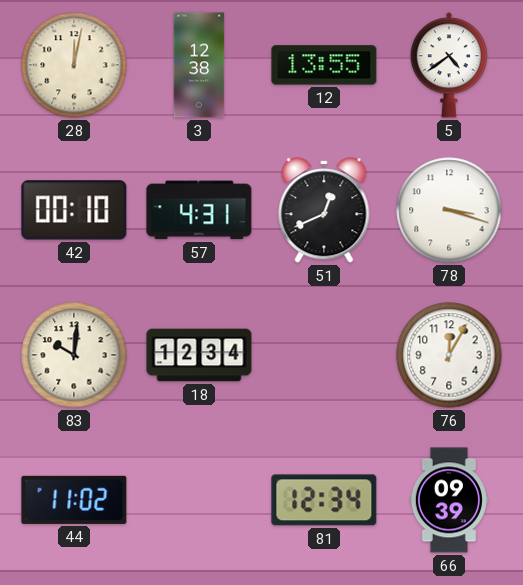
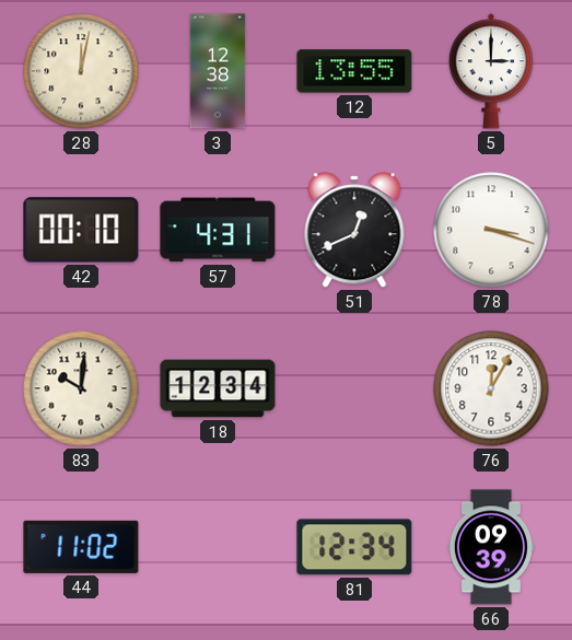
5: 4:39 -> 3:00 (491, 71)
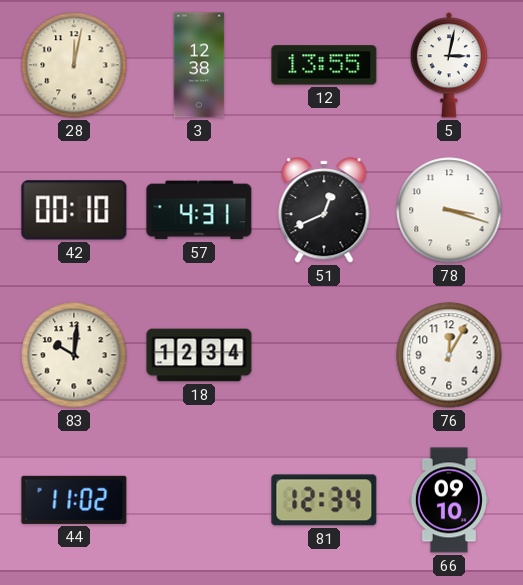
5: 3:00 -> 3:02 (449, 65)
66: 09:39 -> 09:10 (449, 500)
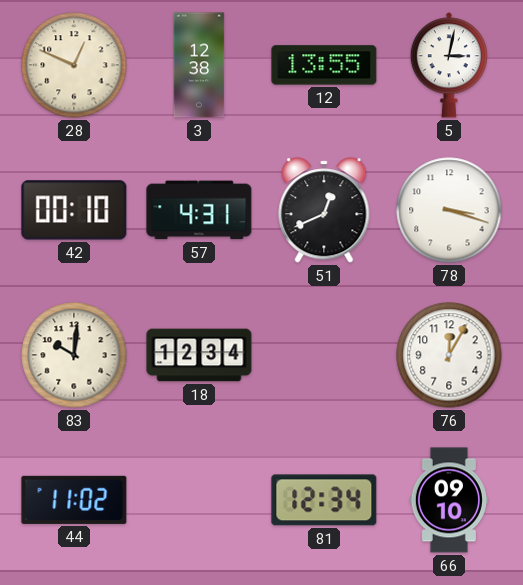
28: 12:02 -> 12:49 (74, 65)
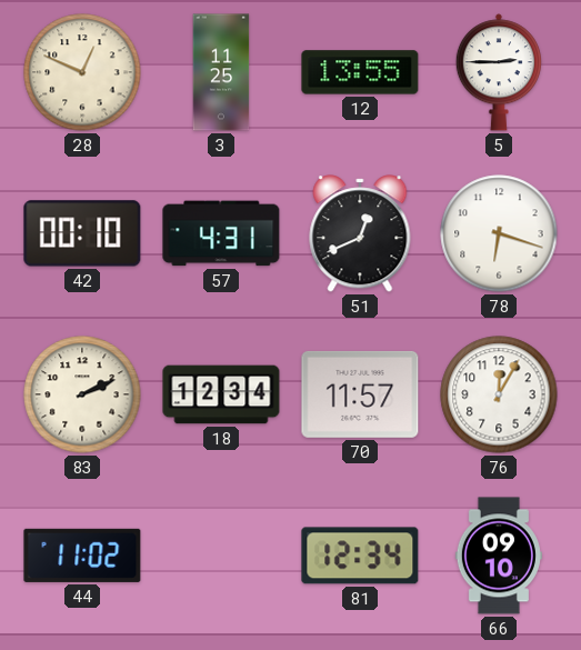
3: 12:38 -> 11:25 (221, 72)
5: 3:02 -> 2:45 (499, 72)
78: 3:18 -> 6:18 (499, 233)
83: 10:01 -> 2:11 (82, 394)
70: none -> 11:57 (360, 394)
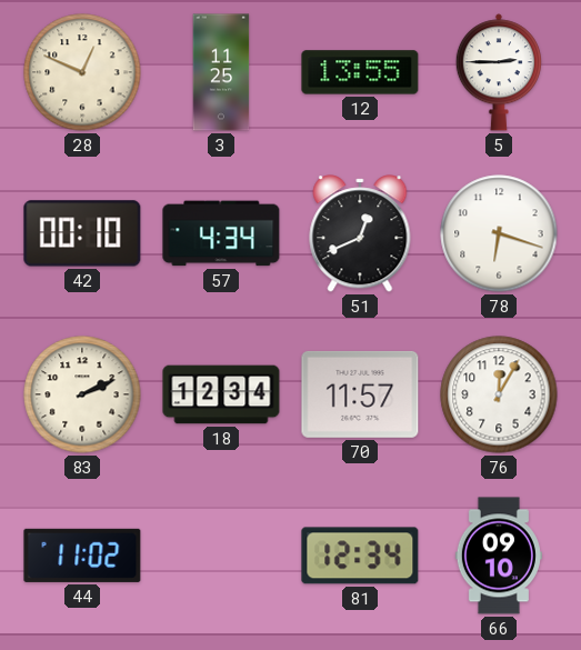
57: 4:31 -> 4:34 (221, 233)
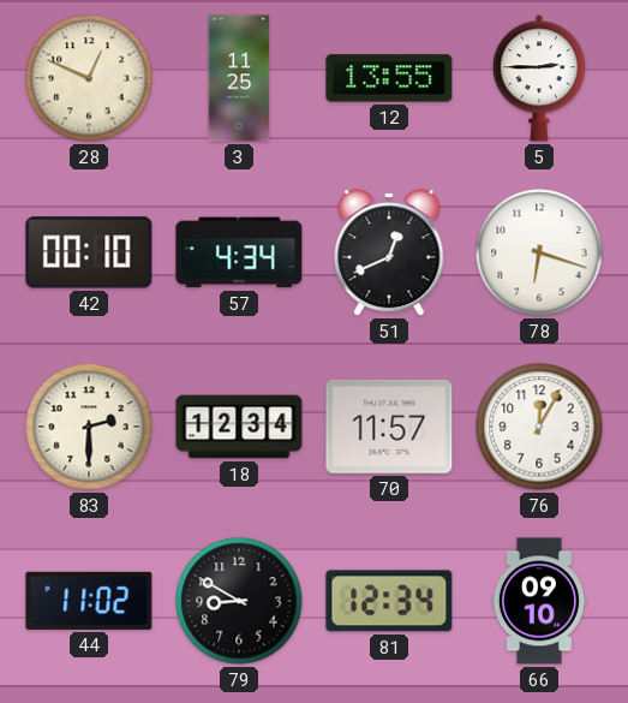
83: 2:11 -> 2:30 (89, 427)
79: none -> 8:50 (239, 601)
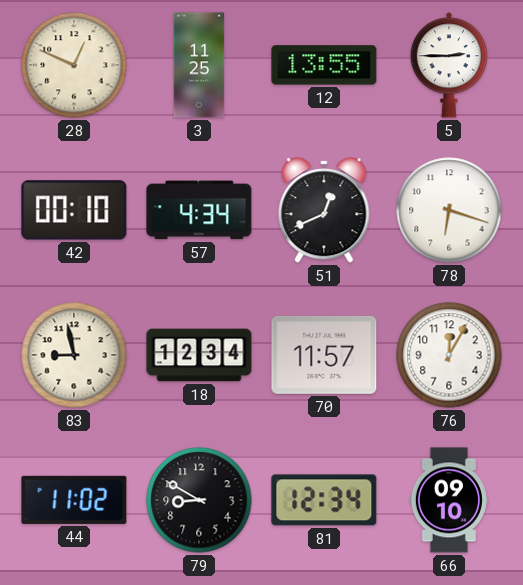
83: 2:30 -> 8:58 (74, 355)
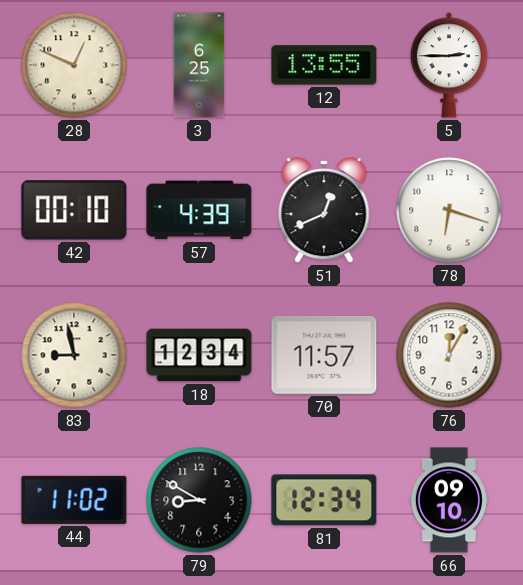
3: 11:25 -> 6:25 (199, 65)
57: 4:34 -> 4:39 (199, 210)
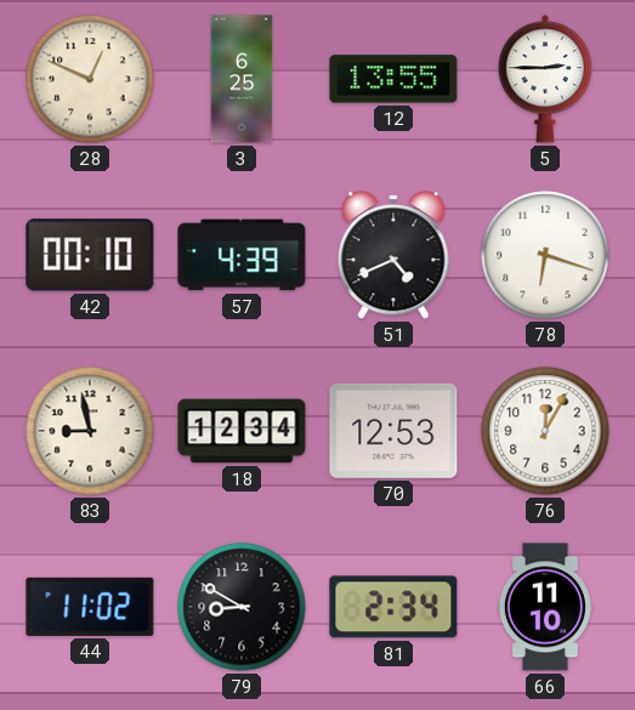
51: 12:41 -> 4:41 (393, 255)
70: 11:57 -> 12:53 (393, 431)
81: 12:34 -> 2:34 (393, 607)
66: 09:10 -> 11:10 (545, 607)
